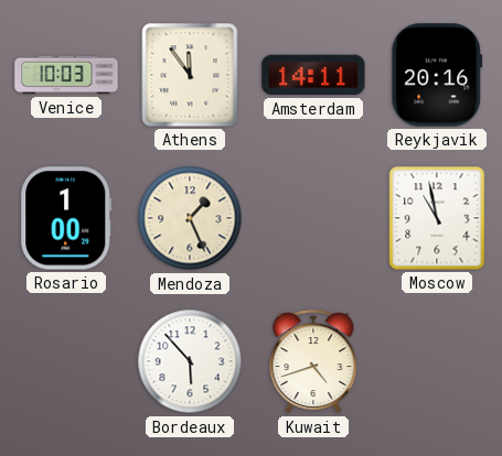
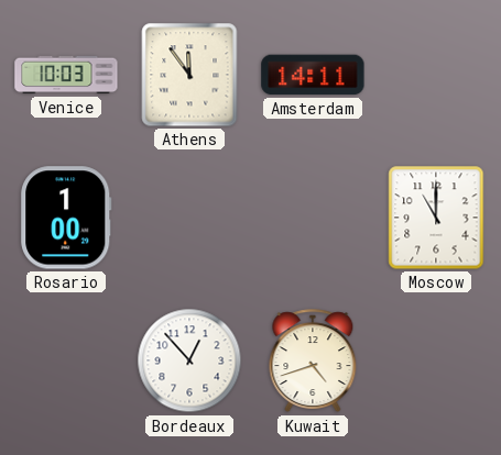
Reykjavik: 20:16 -> none (437, 75)
Mendoza: 1:26 -> none (190, 218)
Moscow: 10:58 -> 11:00 (436, 218)
Bordeaux: 5:53 -> 12:53 (189, 360)
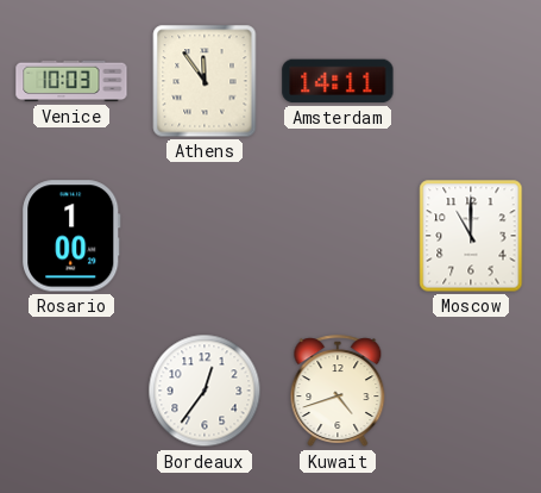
Bordeaux: 12:53 -> 12:36 (205, 391)
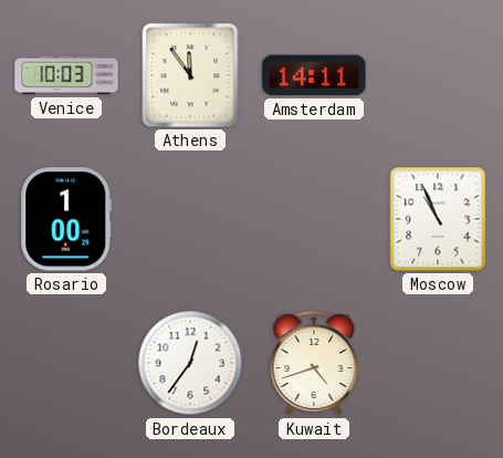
Moscow: 11:00 -> 10:56 (438, 219)
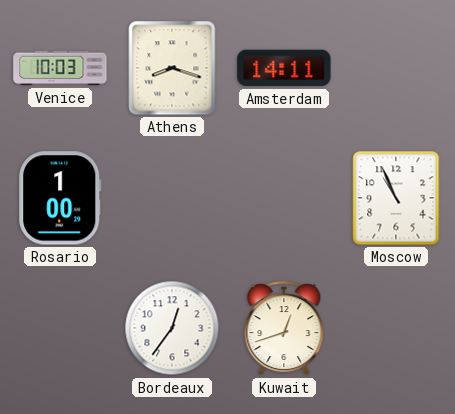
Athens: 11:54 -> 8:18 (172, 68)
Kuwait: 4:42 -> 12:42 (284, 329)
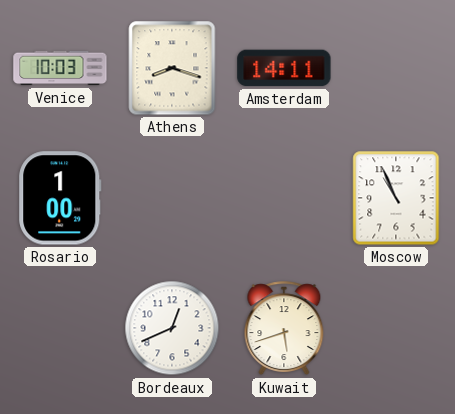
Bordeaux: 12:36 -> 12:41 (172, 328)
Kuwait: 12:42 -> 5:42 (284, 329)
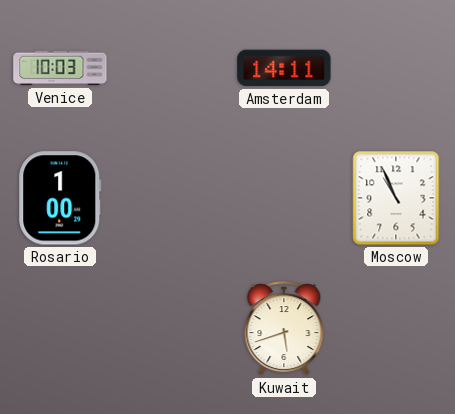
Athens: 8:18 -> none (172, 68)
Bordeaux: 12:41 -> none (172, 328)
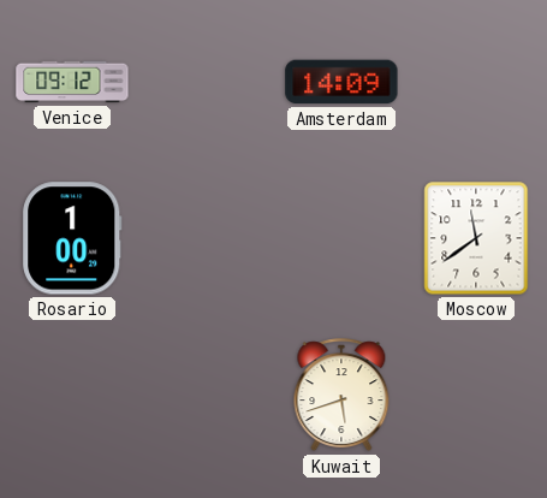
Venice: 10:03 -> 09:12 (72, 82)
Amsterdam: 14:11 -> 14:09 (341, 82)
Moscow: 10:56 -> 11:39 (476, 238)
